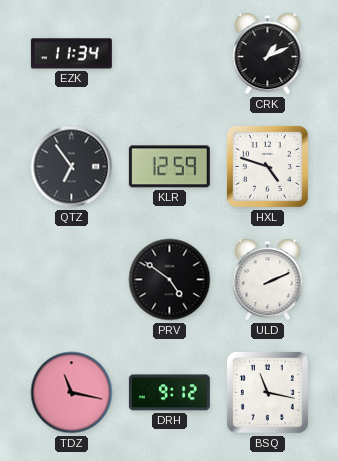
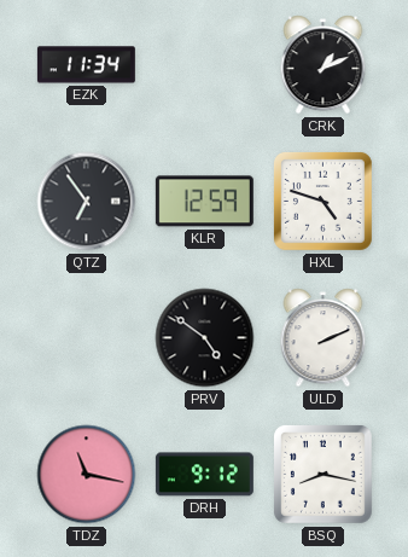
BSQ: 11:17 -> 8:17 (322, 474)
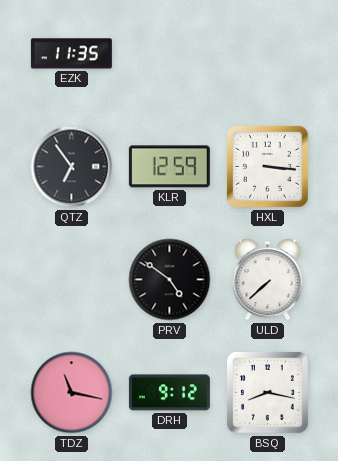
EZK: 11:34 -> 11:35 (71, 54)
CRK: 1:11 -> none (324, 65)
HXL: 4:48 -> 3:16 (267, 166)
ULD: 2:11 -> 7:38 (268, 280)
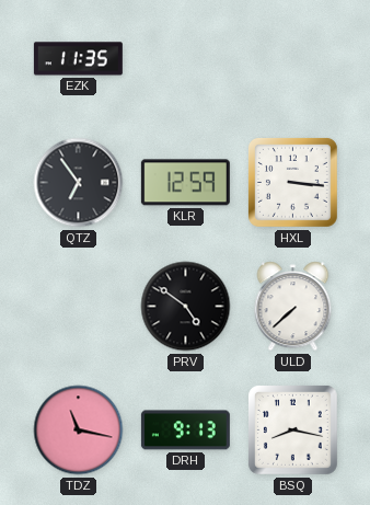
DRH: 9:12 -> 9:13 (185, 431)
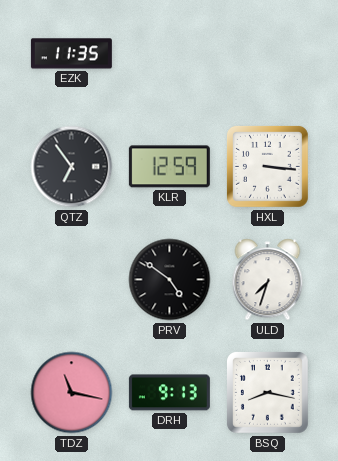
ULD: 7:38 -> 7:33 (268, 280)
